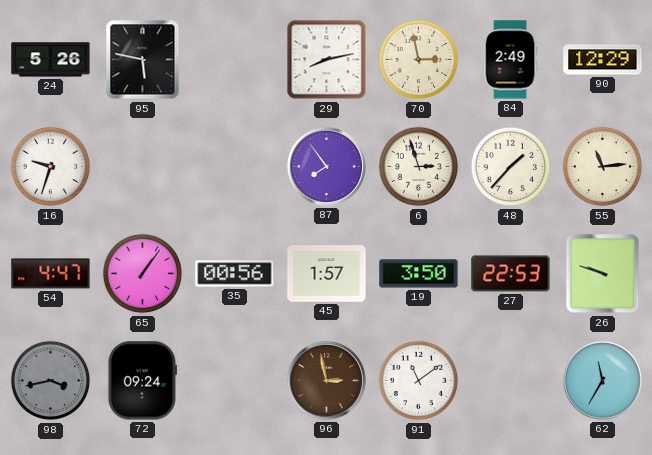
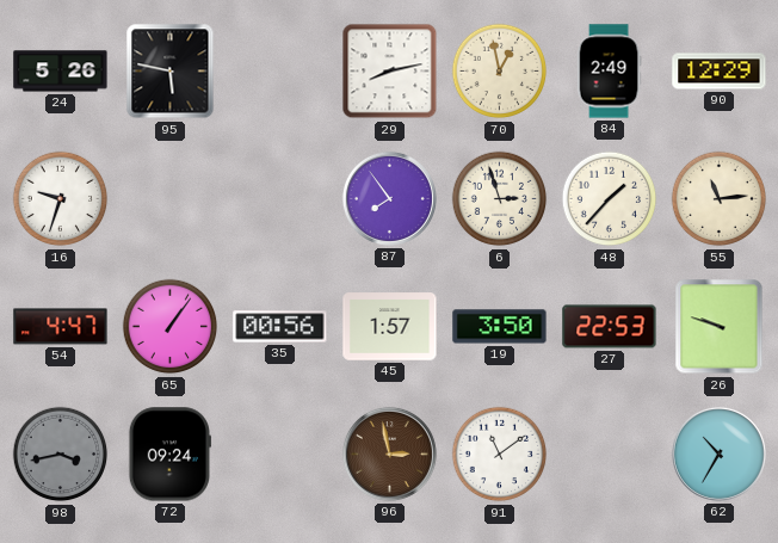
70: 2:58 -> 12:58 (500, 72)
62: 11:35 -> 10:35 (718, 453)
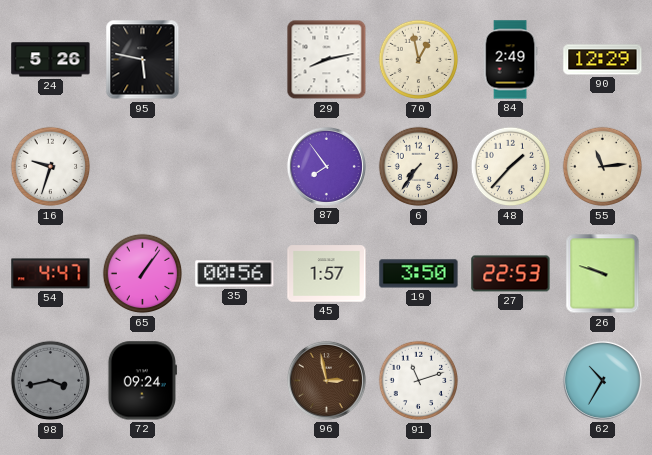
6: 2:57 -> 7:36 (419, 167)
91: 11:09 -> 11:12 (419, 381)
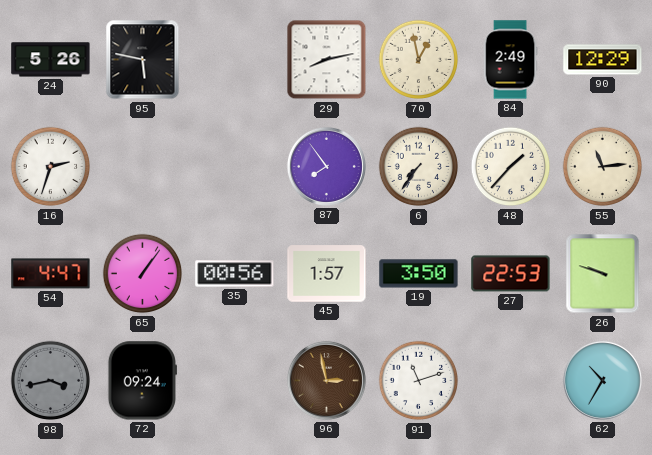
16: 9:33 -> 2:33 (51, 167)
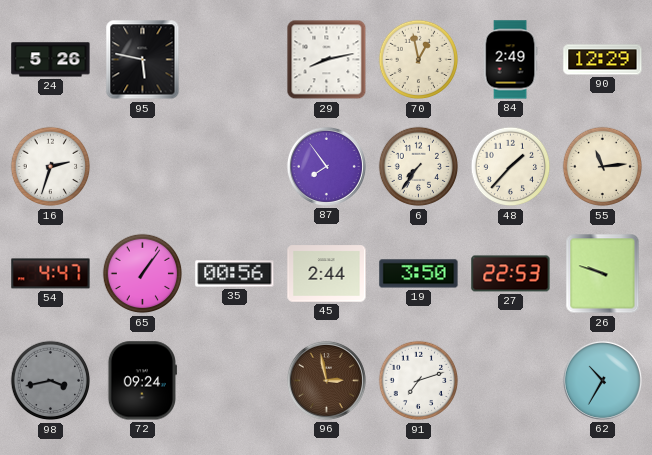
45: 1:57 -> 2:44 (327, 274)
91: 11:12 -> 7:12 (419, 381)
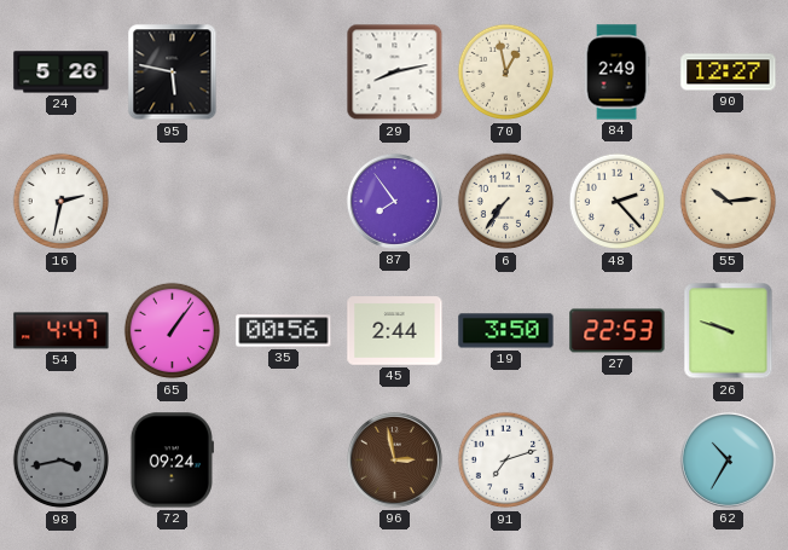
90: 12:29 -> 12:27 (729, 73)
16: 2:33 -> 2:32 (62, 202)
48: 1:37 -> 2:23 (618, 202)
55: 11:14 -> 10:14 (729, 202)
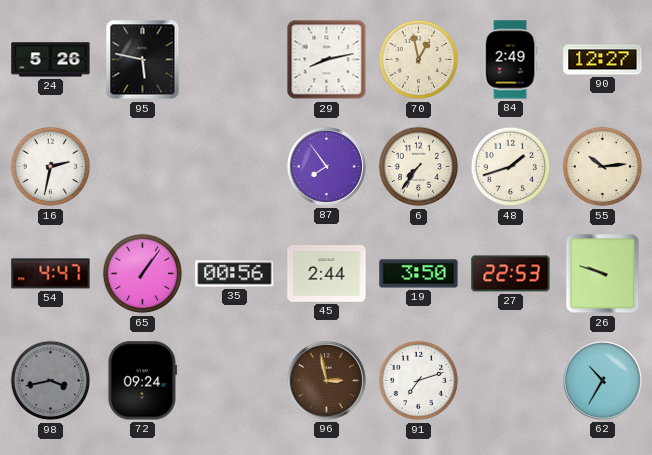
48: 2:23 -> 1:42 (511, 167)
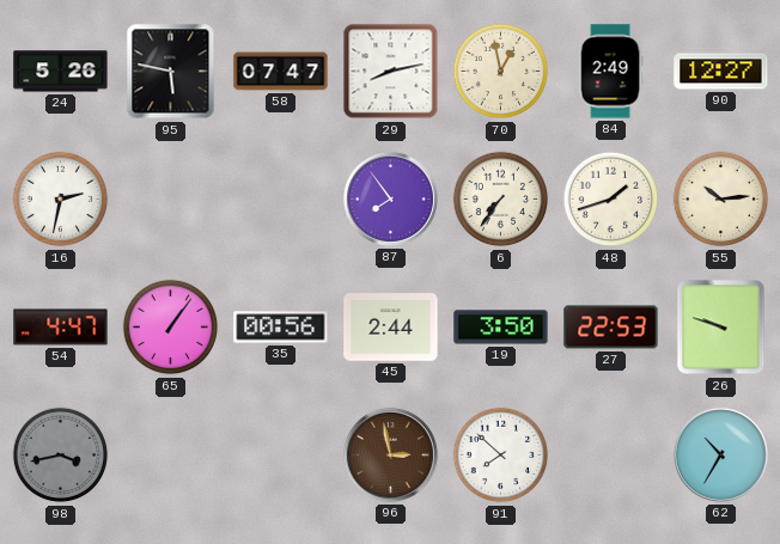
58: none -> 07:47 (281, 72)
72: 09:24 -> none (142, 381)
91: 7:12 -> 7:52 (501, 456)
